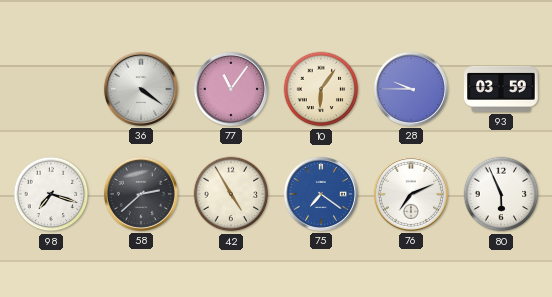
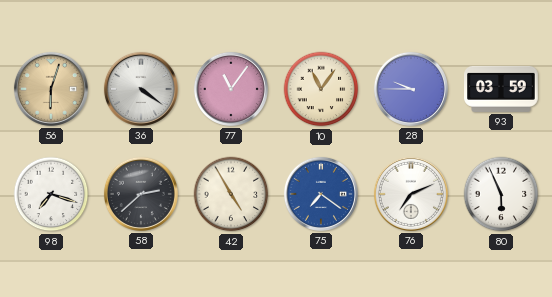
56: none -> 6:03 (51, 89)
10: 6:06 -> 11:06 (321, 89)
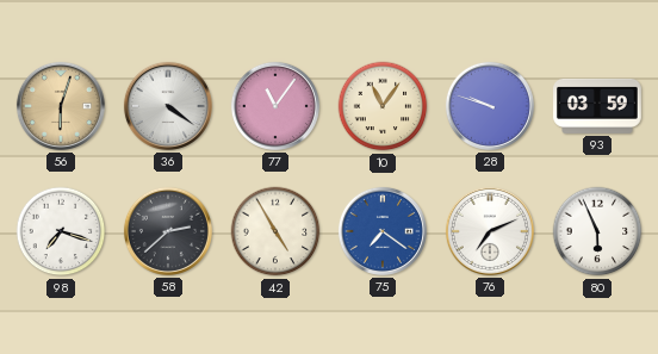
28: 9:45 -> 9:48 (490, 106)
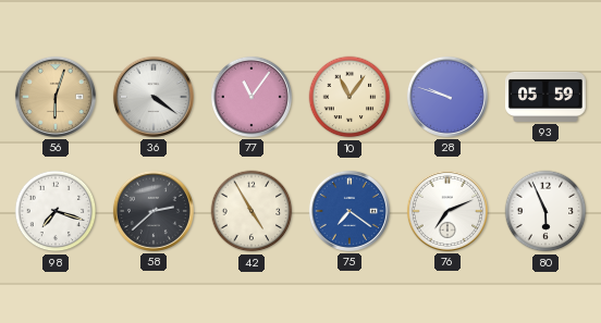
93: 03:59 -> 05:59 (545, 97)
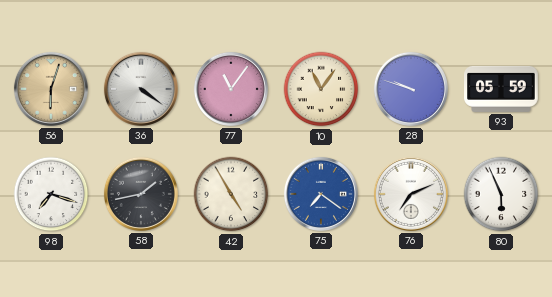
58: 2:38 -> 1:43 (141, 194)
